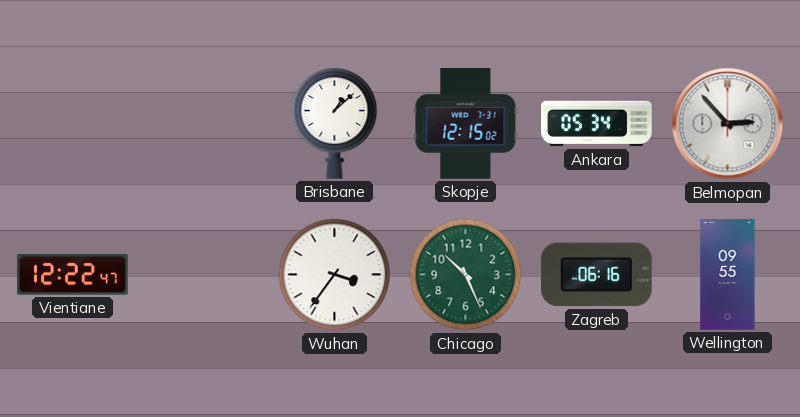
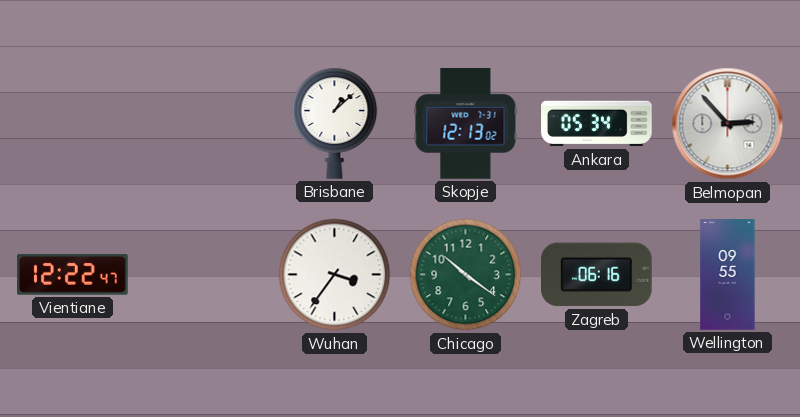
Skopje: 12:15 -> 12:13 (466, 124)
Chicago: 10:26 -> 10:21 (466, 275)
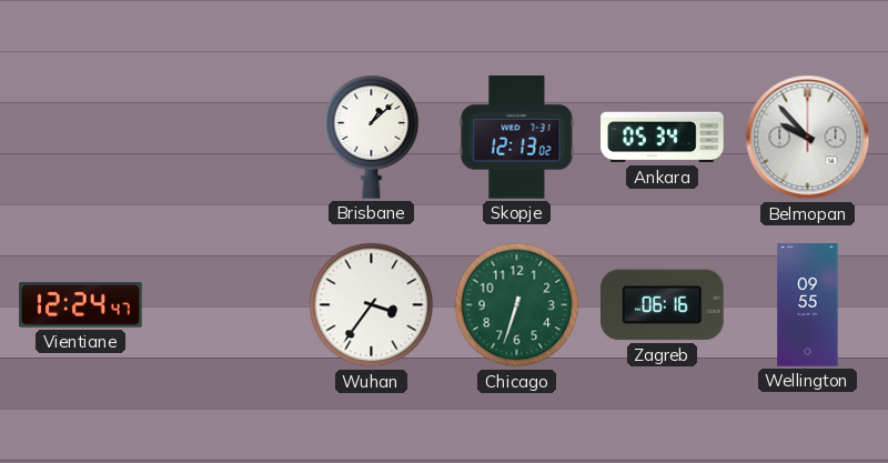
Belmopan: 2:53 -> 9:53 (808, 138)
Vientiane: 12:22 -> 12:24 (81, 305)
Chicago: 10:21 -> 6:33 (517, 305)
